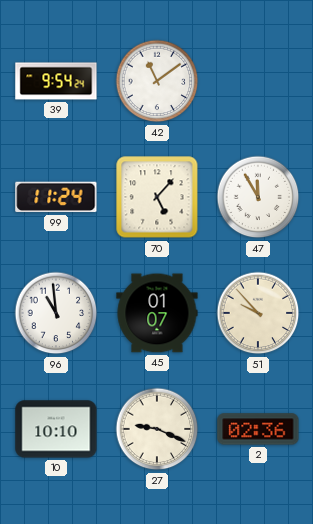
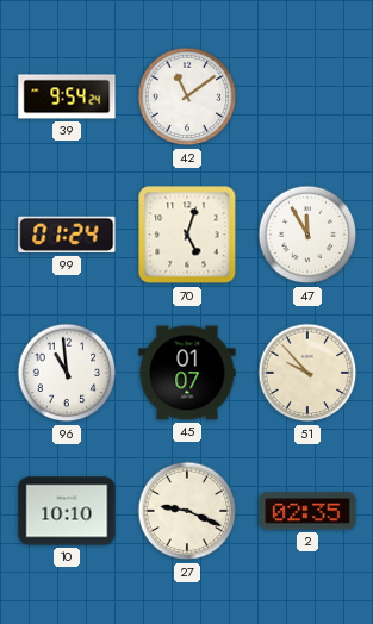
99: 11:24 -> 01:24 (67, 235)
70: 5:07 -> 5:03 (187, 235)
2: 02:36 -> 02:35 (307, 511)
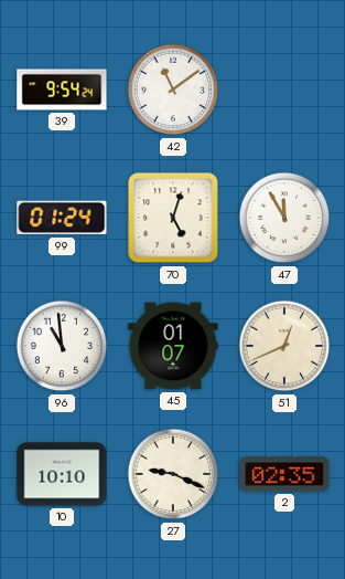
51: 9:53 -> 12:41 (284, 346)
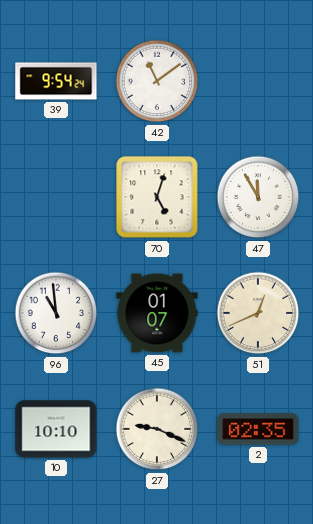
99: 01:24 -> none (62, 218)
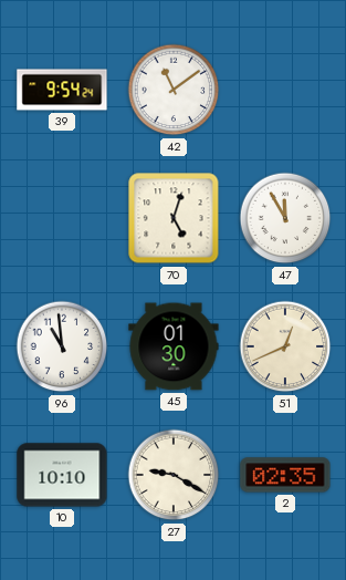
45: 01:07 -> 01:30 (174, 346)
27: 9:19 -> 9:20 (174, 475)
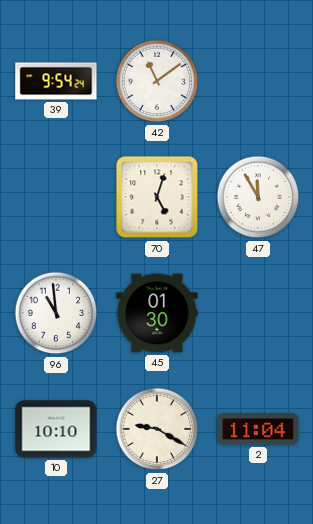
51: 12:41 -> none (285, 346)
2: 02:35 -> 11:04 (258, 429)
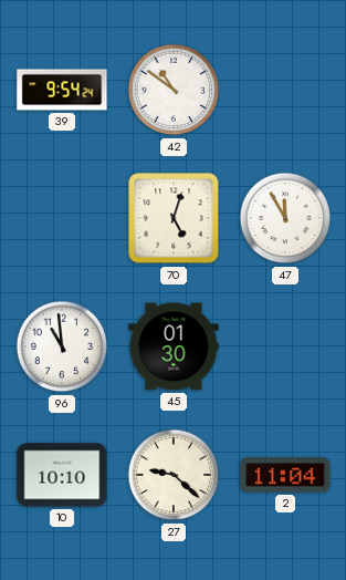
42: 11:09 -> 10:51 (174, 90)
27: 9:20 -> 9:22 (174, 475)
